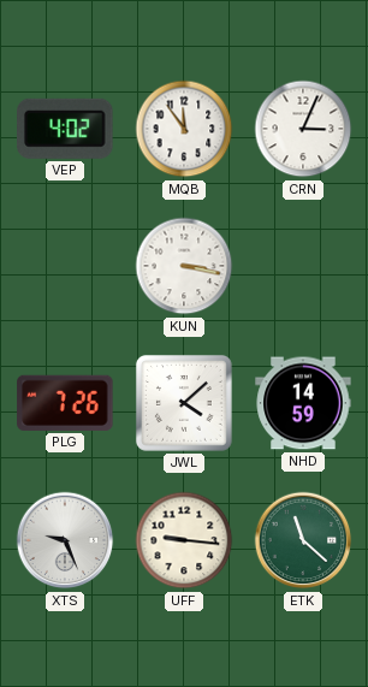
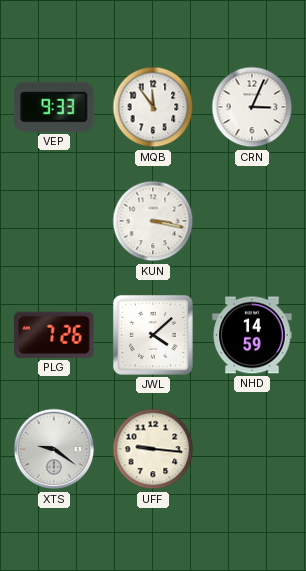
VEP: 4:02 -> 9:33 (54, 107)
XTS: 9:26 -> 9:21 (54, 449)
ETK: 11:22 -> none (303, 540)
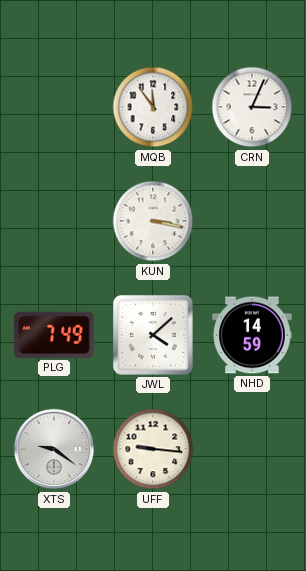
VEP: 9:33 -> none (54, 107)
PLG: 7:26 -> 7:49 (54, 335)
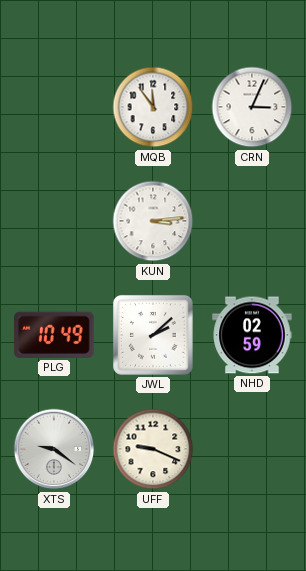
KUN: 3:17 -> 3:14 (153, 221)
PLG: 7:49 -> 10:49 (54, 335)
JWL: 4:08 -> 2:08 (153, 335)
NHD: 14:59 -> 02:59 (252, 335)
UFF: 9:16 -> 9:19 (153, 449)
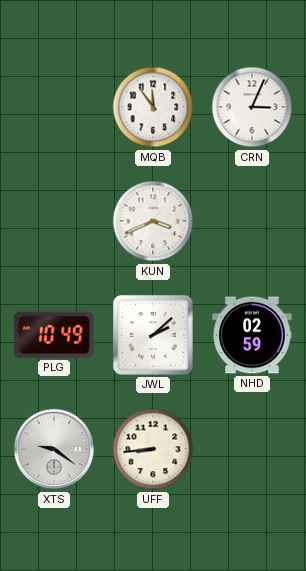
KUN: 3:14 -> 3:41 (153, 221)
UFF: 9:19 -> 8:44 (153, 449)
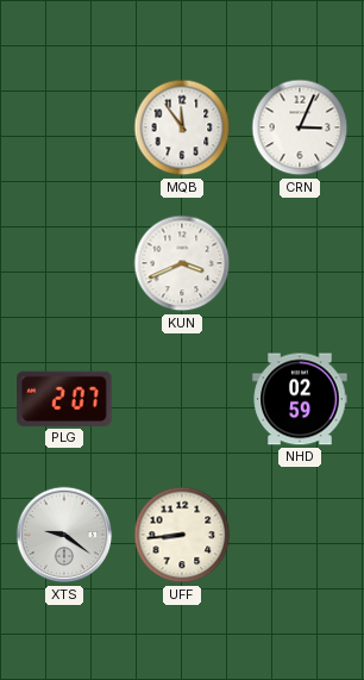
PLG: 10:49 -> 2:07 (64, 399)
JWL: 2:08 -> none (153, 335)
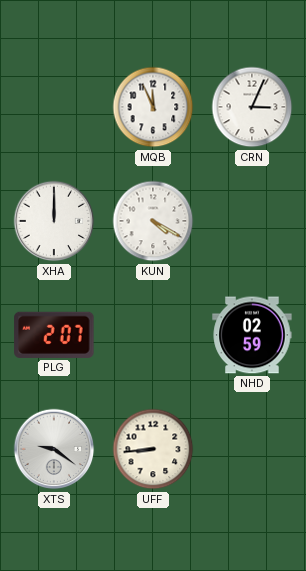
MQB: 11:54 -> 11:56 (153, 107)
XHA: none -> 12:00 (54, 221)
KUN: 3:41 -> 4:20 (153, 221)
